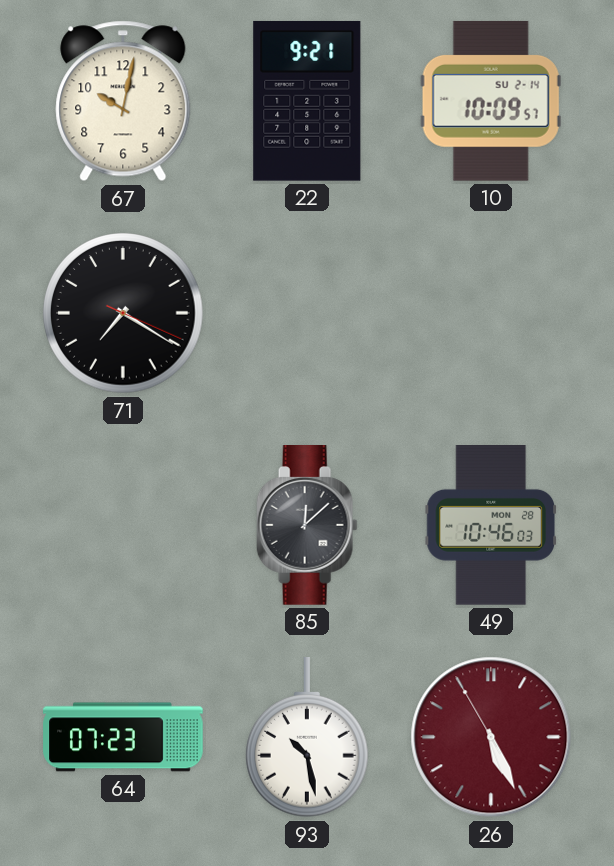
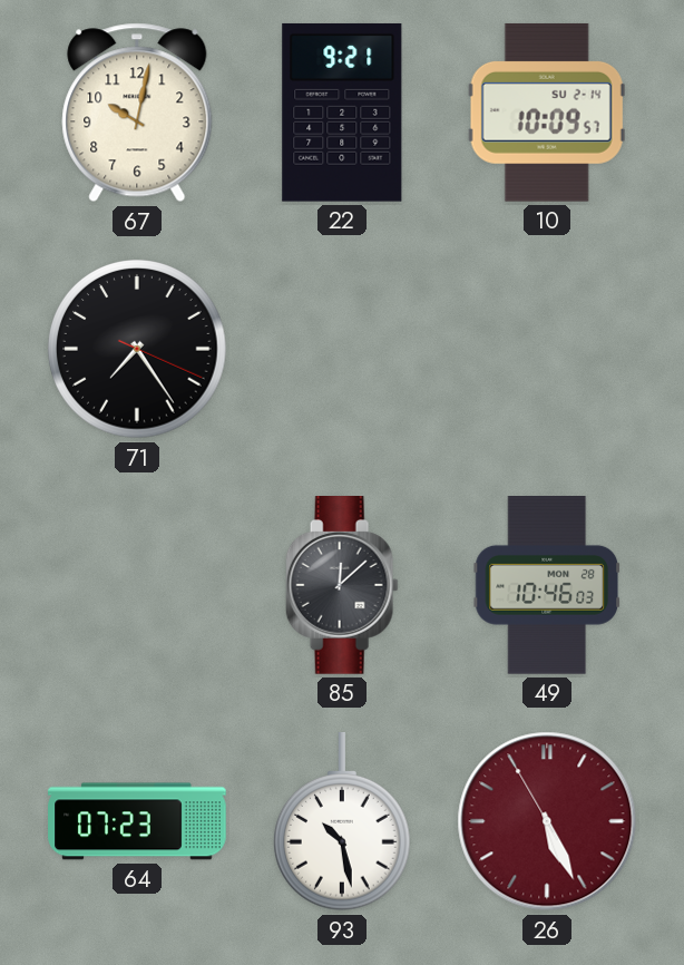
71: 7:20 -> 7:24 (137, 349)
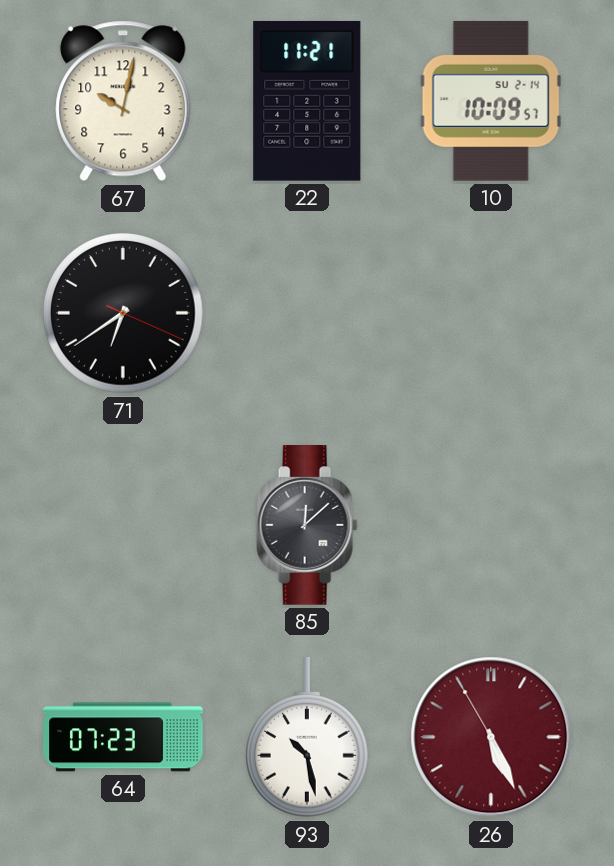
22: 9:21 -> 11:21 (307, 101)
71: 7:24 -> 6:39 (123, 313)
49: 10:46 -> none (546, 586)
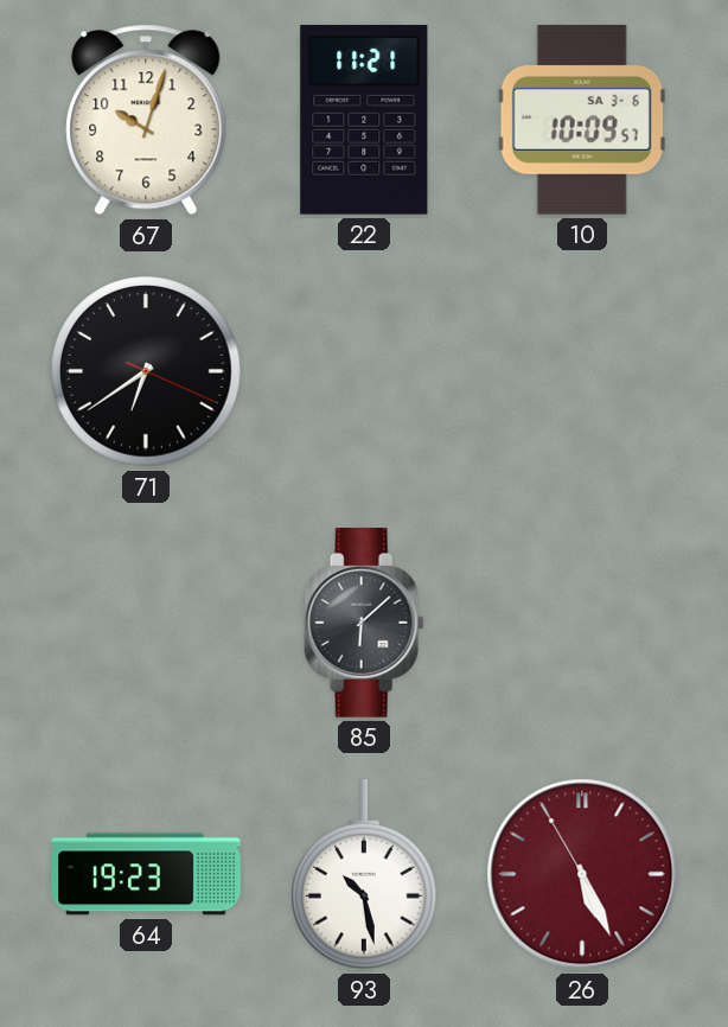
67: 10:02 -> 10:03 (146, 120)
10 date: SU 2-14 -> SA 3-6 (582, 120)
85: 12:08 -> 6:08 (364, 623)
64: 07:23 -> 19:23 (146, 874)
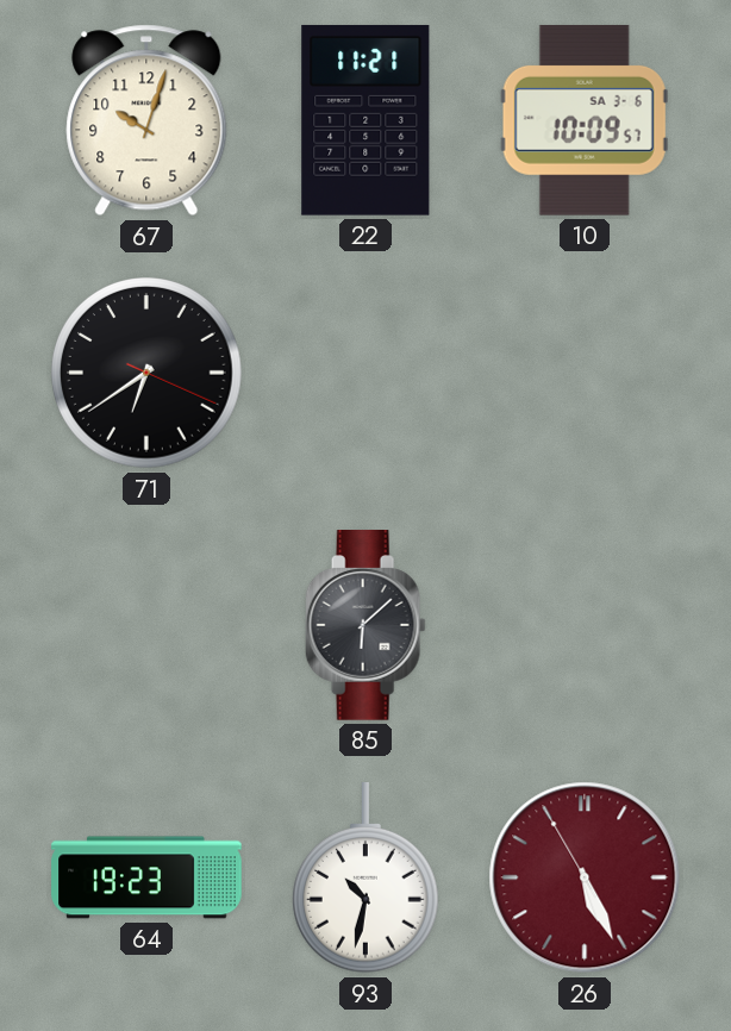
93: 10:28 -> 10:32 (365, 879)
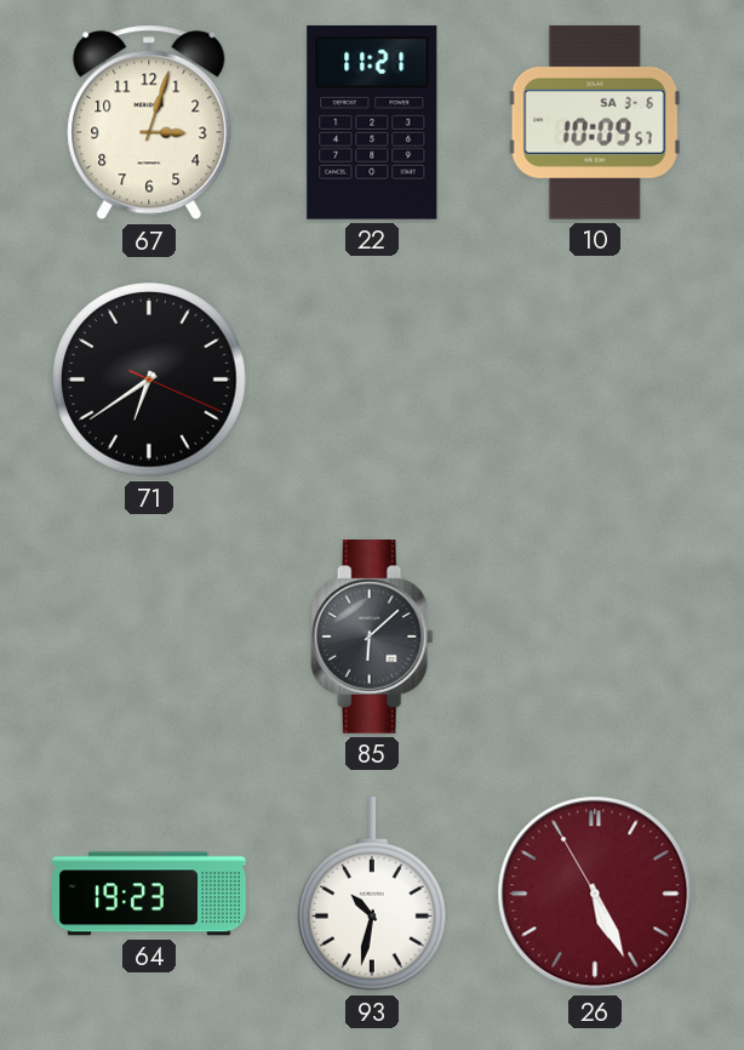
67: 10:03 -> 3:03 (149, 122)
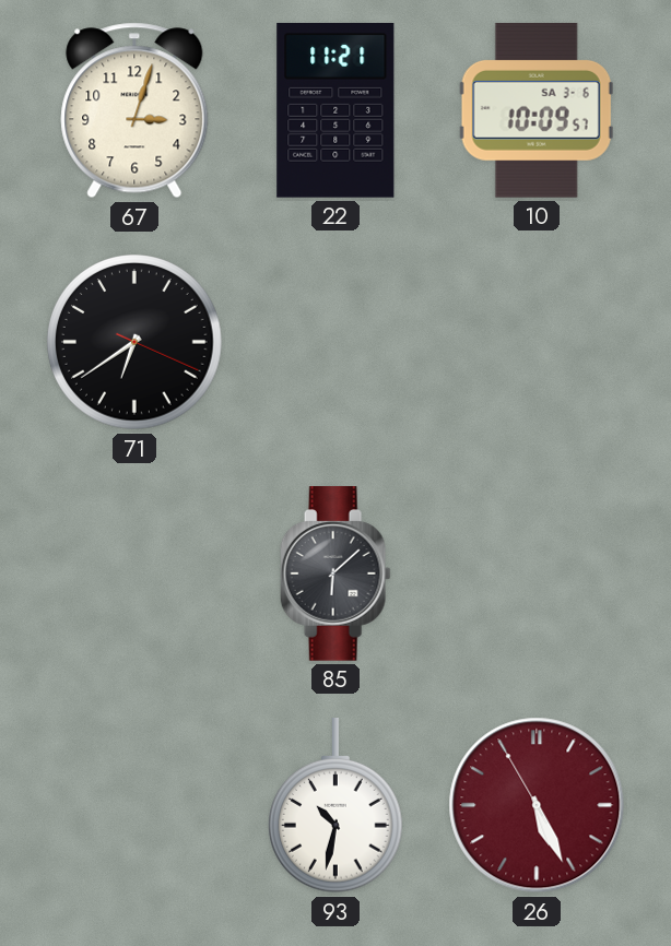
64: 19:23 -> none (149, 894)
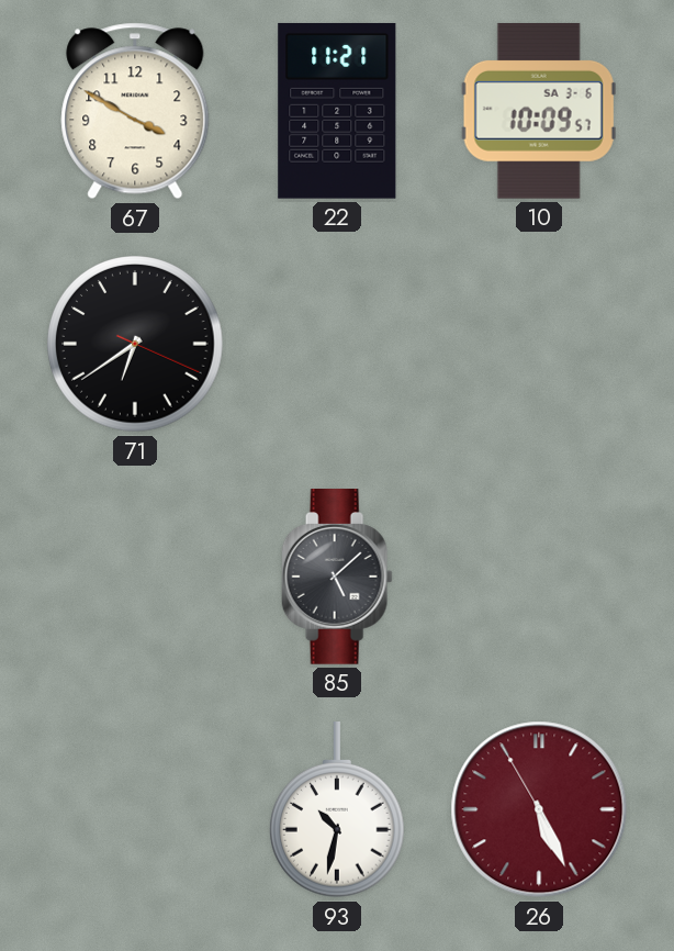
67: 3:03 -> 3:50 (135, 111)
85: 6:08 -> 5:08 (337, 577)
